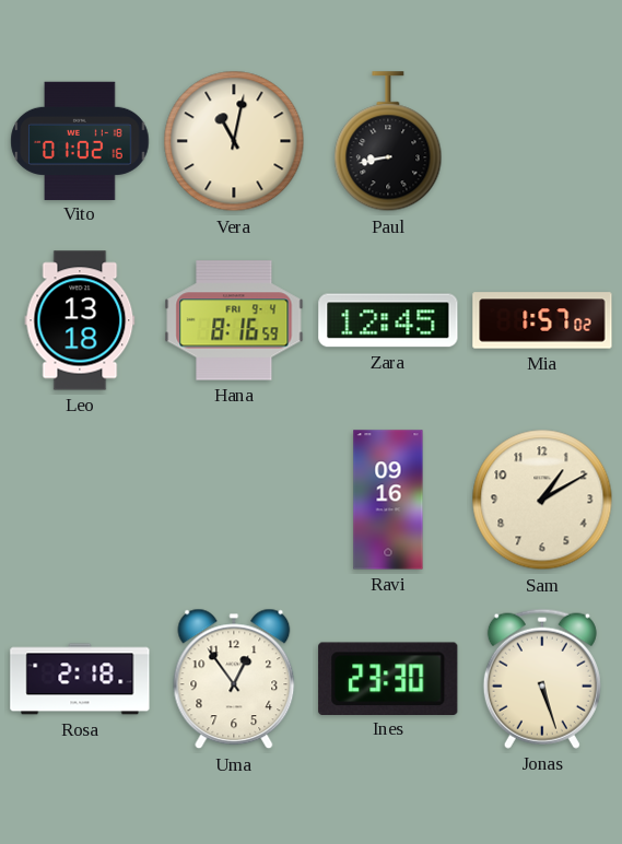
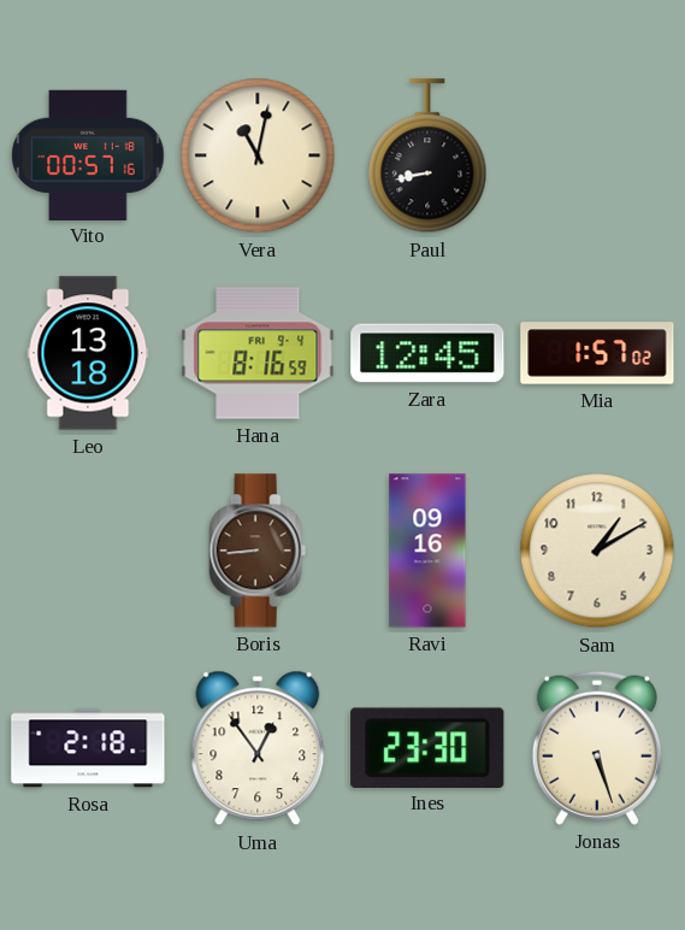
Vito: 01:02 -> 00:57 (88, 154)
Boris: none -> 8:44 (258, 551)
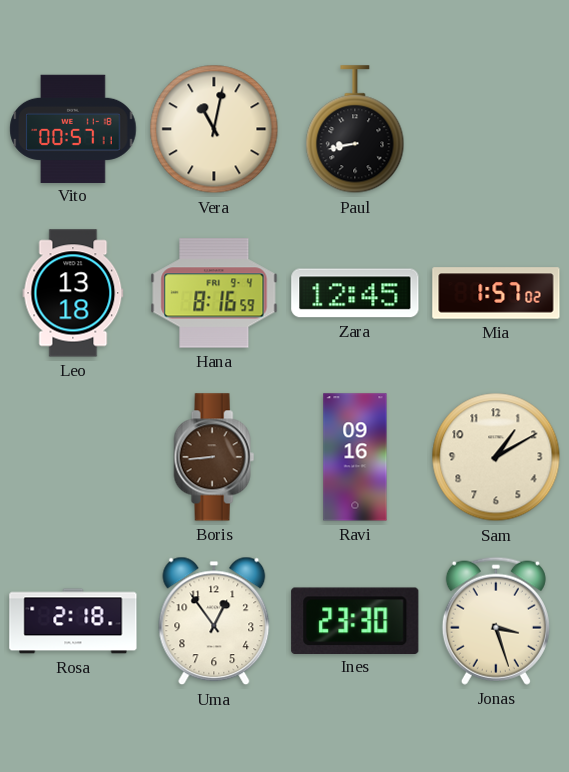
Vito: 00:57:16 -> 00:57:11 (73, 128)
Jonas: 5:27 -> 3:27 (496, 621)
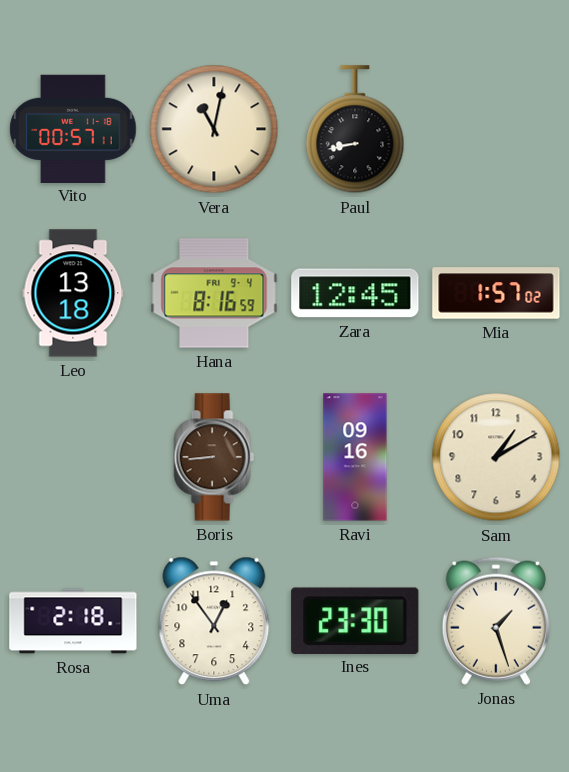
Jonas: 3:27 -> 1:27 (496, 621)
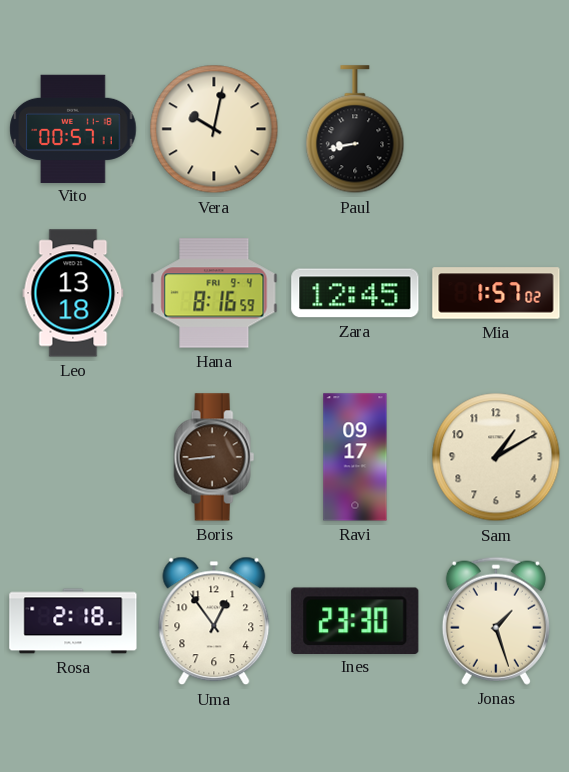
Vera: 11:02 -> 10:02 (214, 129)
Ravi: 09:16 -> 09:17 (355, 457)
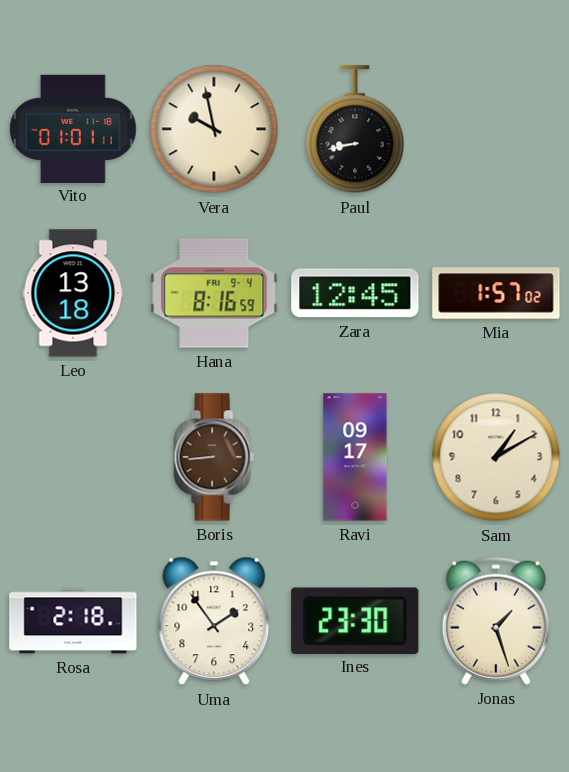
Vito: 00:57 -> 01:01 (73, 128)
Vera: 10:02 -> 9:58 (214, 129)
Uma: 12:54 -> 1:54 (214, 621)
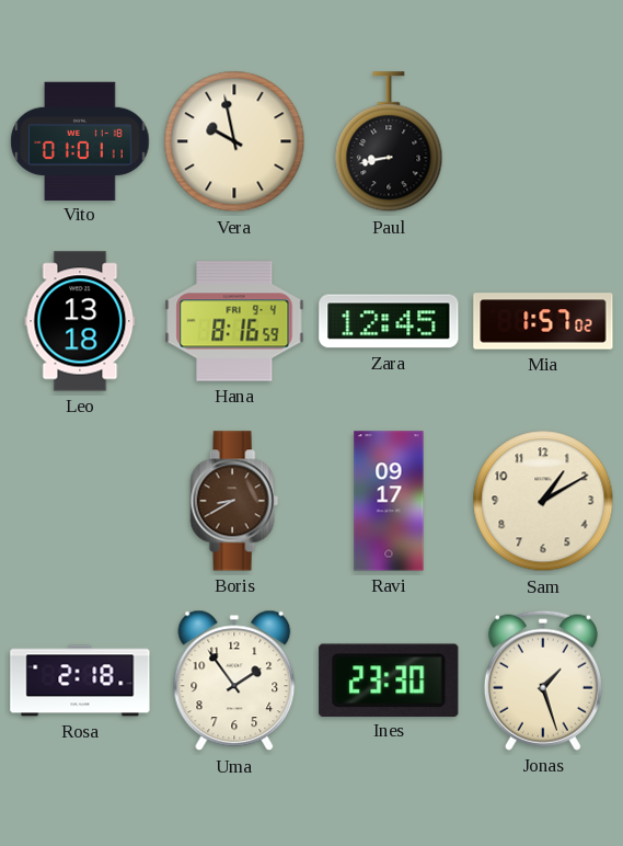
Boris: 8:44 -> 8:40 (234, 501)
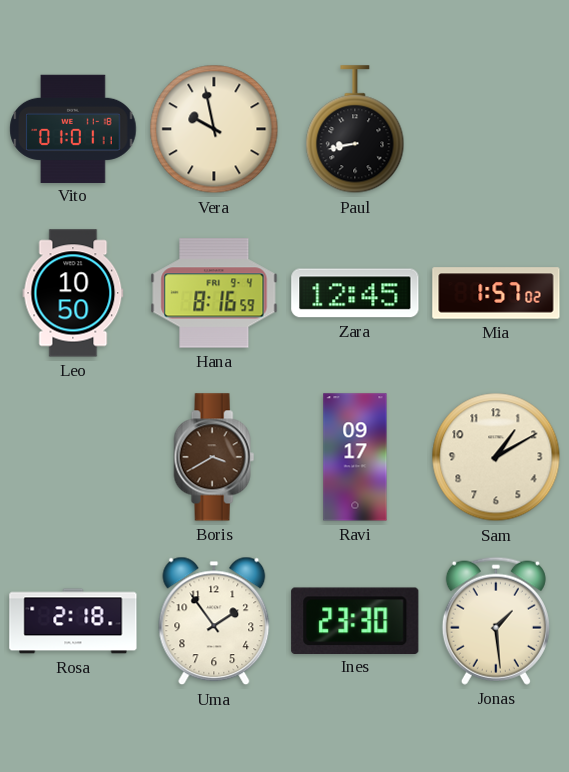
Leo: 13:18 -> 10:50 (73, 293)
Boris: 8:40 -> 3:40 (214, 457)
Jonas: 1:27 -> 1:29 (496, 621)
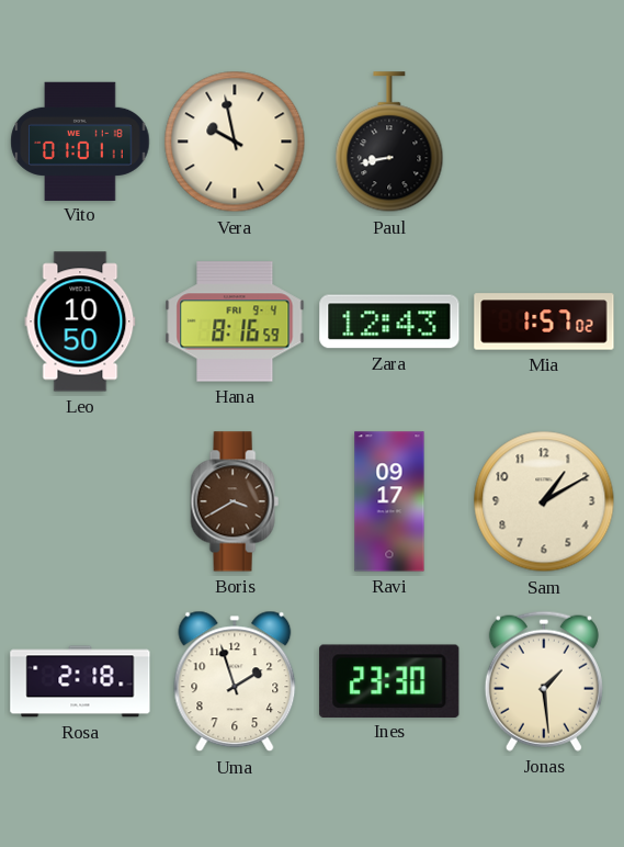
Zara: 12:45 -> 12:43 (389, 321)
Uma: 1:54 -> 1:57 (235, 681)
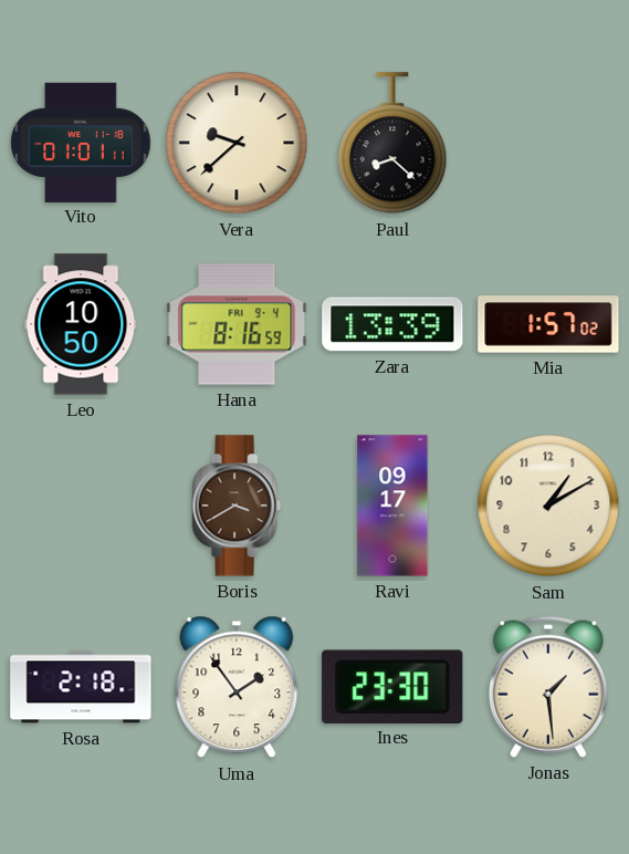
Vera: 9:58 -> 9:38 (237, 143)
Paul: 8:43 -> 8:22 (392, 144)
Zara: 12:43 -> 13:39 (392, 324)
Uma: 1:57 -> 1:54 (237, 687)
